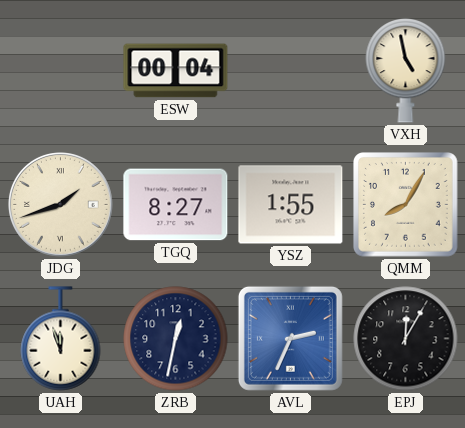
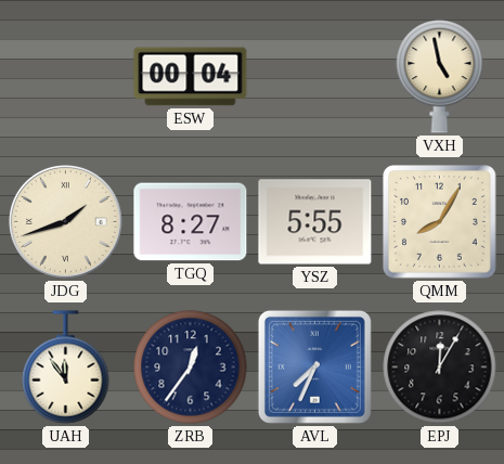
YSZ: 1:55 -> 5:55 (315, 222)
UAH: 11:57 -> 11:54 (66, 368)
ZRB: 12:32 -> 12:36 (191, 368)
AVL: 2:34 -> 7:34 (314, 366)
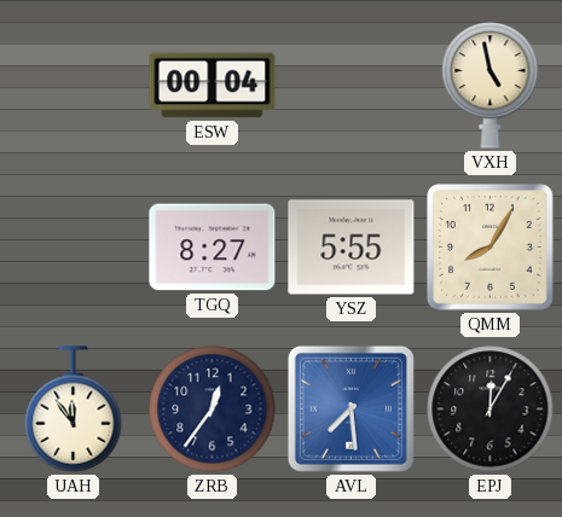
JDG: 1:42 -> none (66, 222)
AVL: 7:34 -> 7:29 (350, 408)
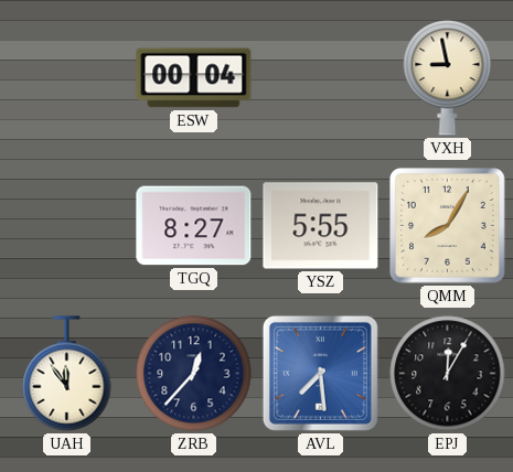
VXH: 4:58 -> 8:58 (448, 77)
ZRB: 12:36 -> 12:37 (194, 374)
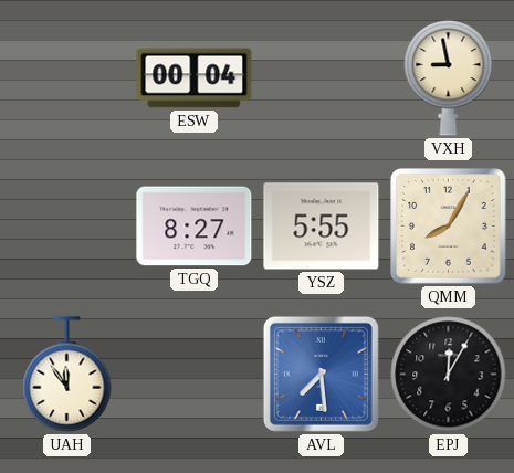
ZRB: 12:37 -> none (194, 374)
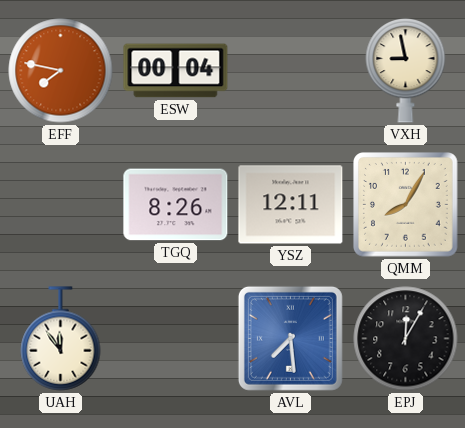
EFF: none -> 7:47 (61, 71)
TGQ: 8:27 -> 8:26 (176, 205)
YSZ: 5:55 -> 12:11 (291, 205)
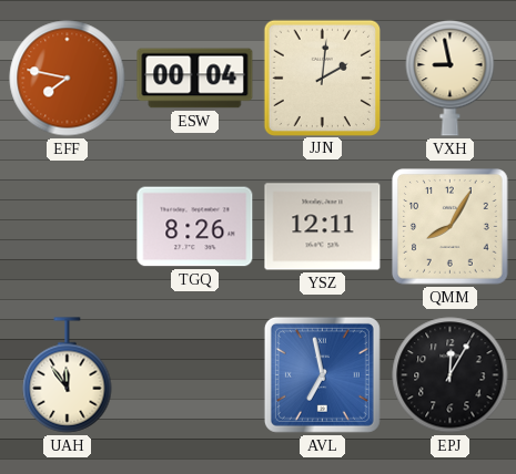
JJN: none -> 2:01 (322, 78)
AVL: 7:29 -> 6:58 (322, 374)
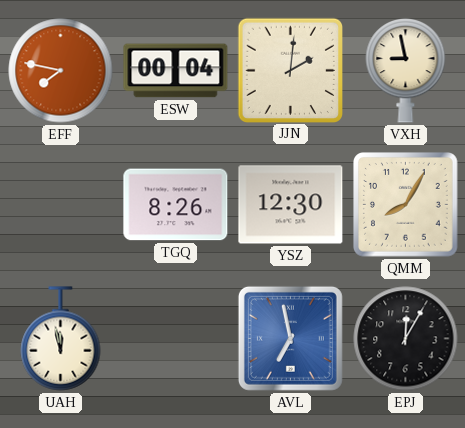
YSZ: 12:11 -> 12:30 (291, 205)
UAH: 11:54 -> 11:58 (61, 339)
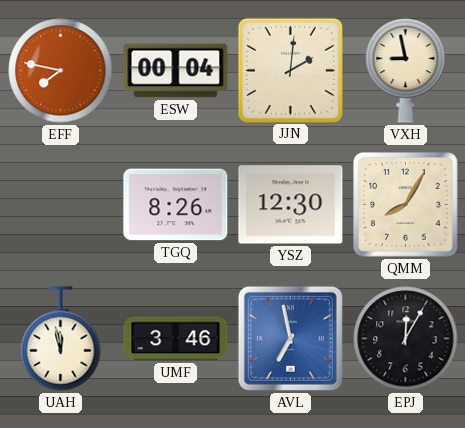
UMF: none -> 3:46 (176, 339)
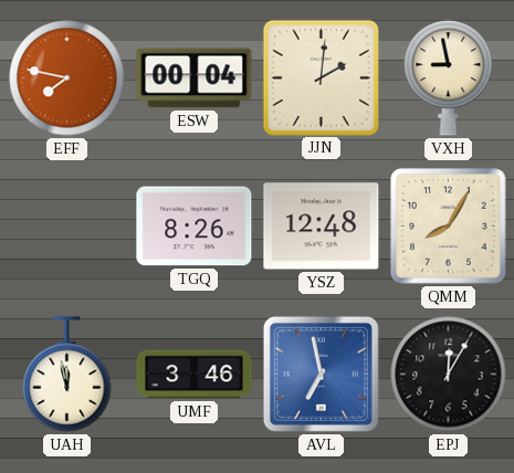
YSZ: 12:30 -> 12:48 (322, 227)
